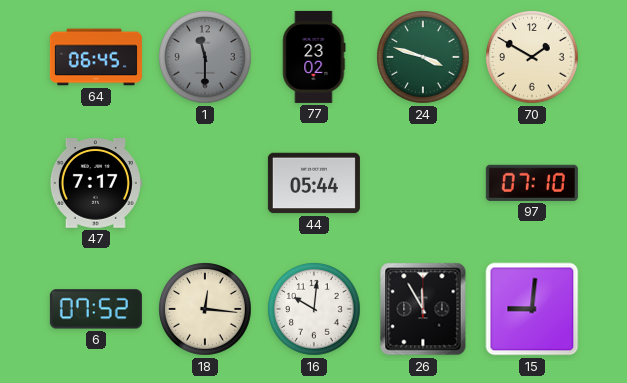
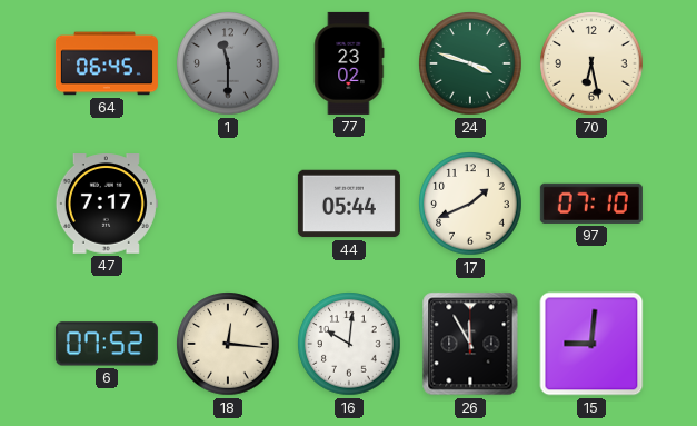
70: 1:50 -> 6:28 (591, 63)
17: none -> 1:41 (470, 204)
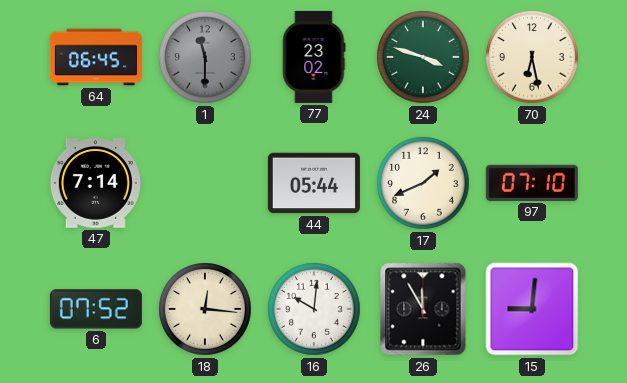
47: 7:17 -> 7:14 (96, 183)
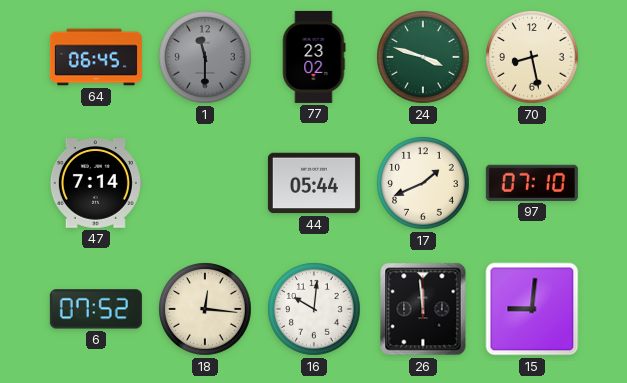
70: 6:28 -> 8:28 (532, 57)
26: 11:55 -> 11:59 (423, 309)
